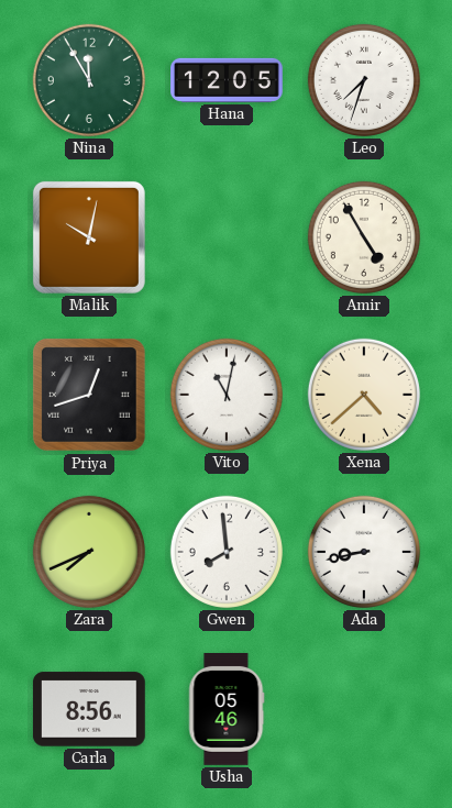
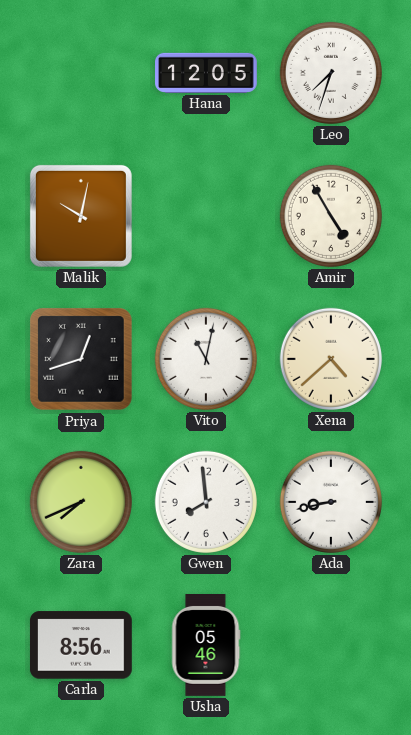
Nina: 11:55 -> none (89, 80)
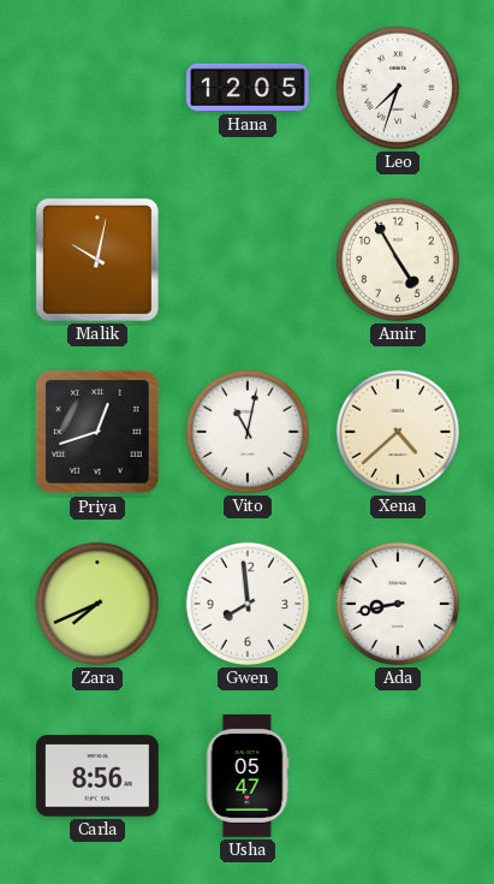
Usha: 05:46 -> 05:47 (248, 777)
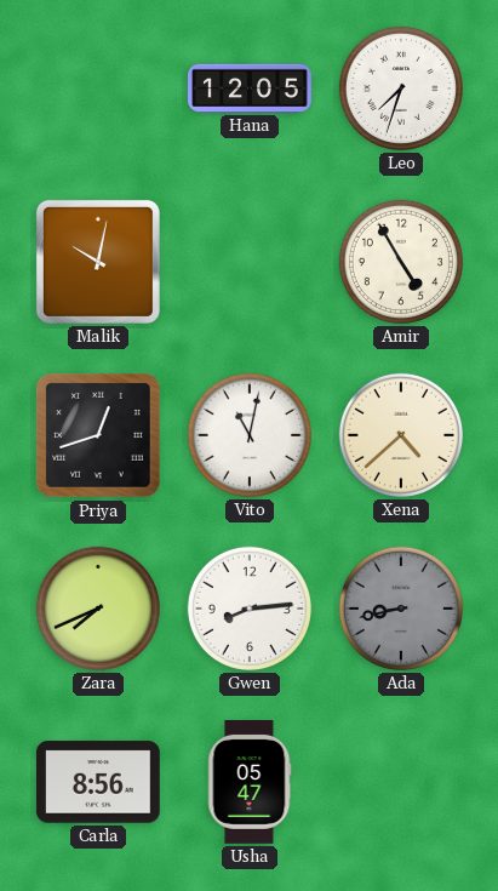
Gwen: 7:59 -> 8:14 (250, 609)
Ada dial: white -> grey (401, 609)
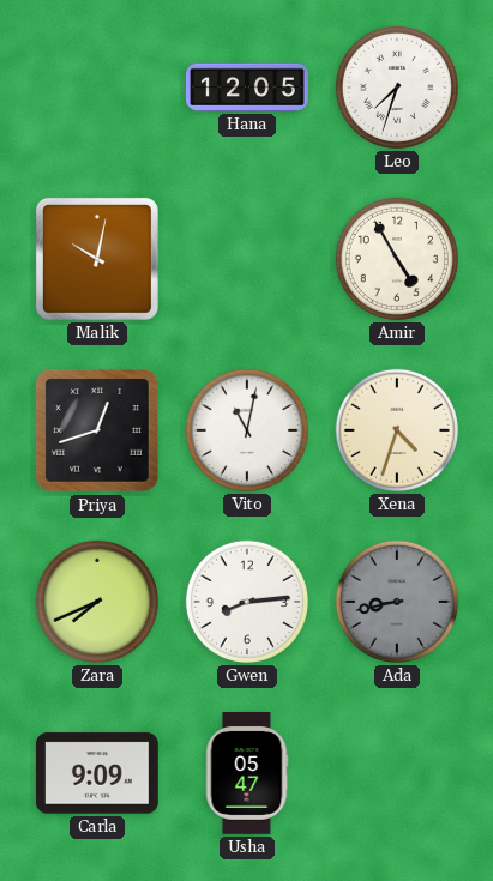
Xena: 4:38 -> 4:33 (397, 430)
Carla: 8:56 -> 9:09 (97, 773)
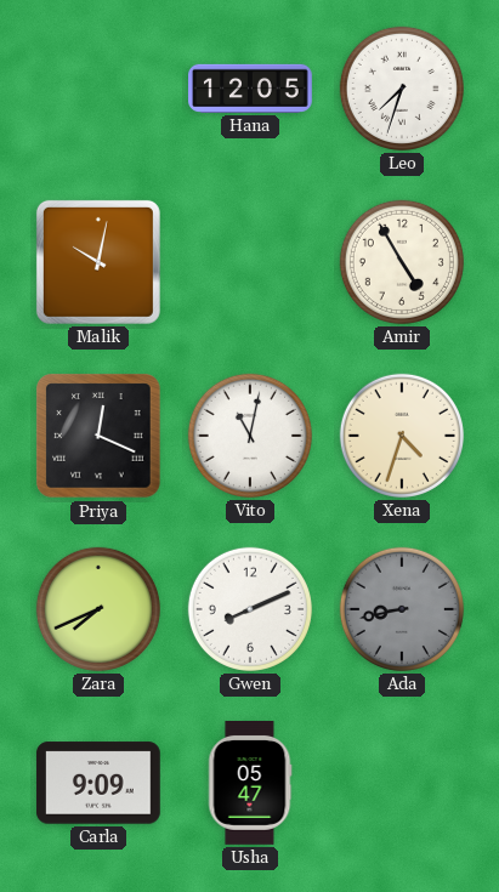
Priya: 12:42 -> 12:19 (100, 437)
Gwen: 8:14 -> 8:11 (250, 609)
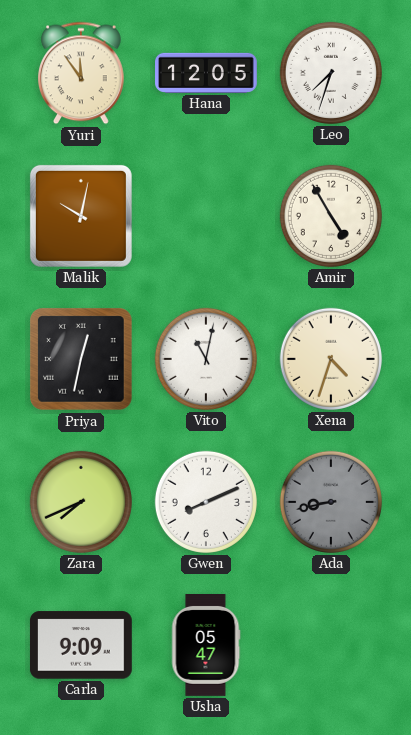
Yuri: none -> 11:54 (82, 73)
Priya: 12:19 -> 12:32 (82, 360)
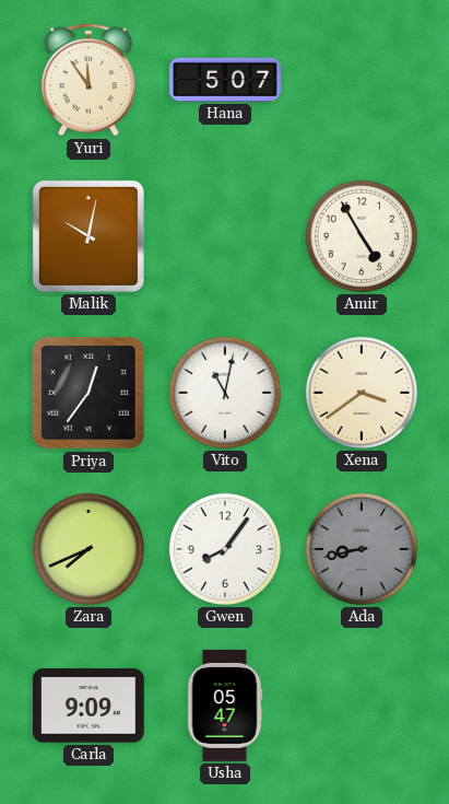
Hana: 12:05 -> 5:07 (226, 80)
Leo: 7:33 -> none (331, 73)
Priya: 12:32 -> 12:36 (90, 394)
Xena: 4:33 -> 3:39 (362, 393)
Gwen: 8:11 -> 8:06 (225, 549)
